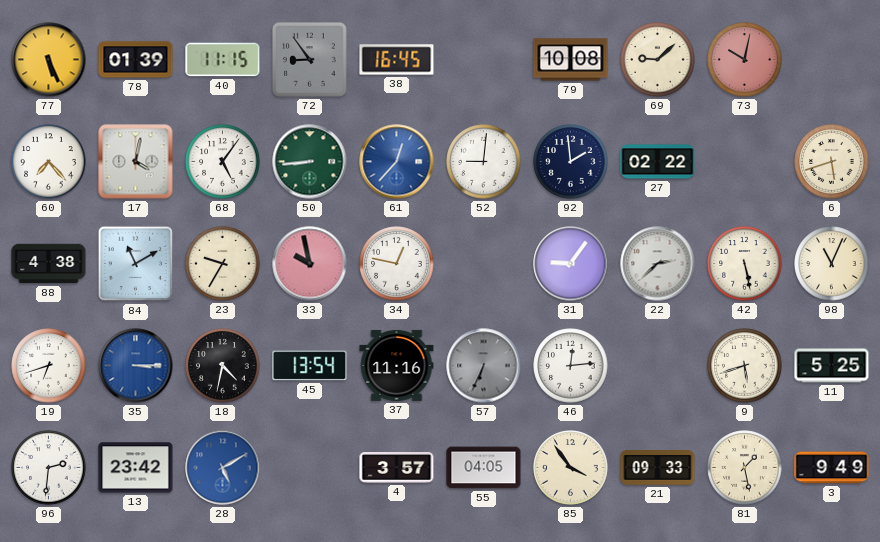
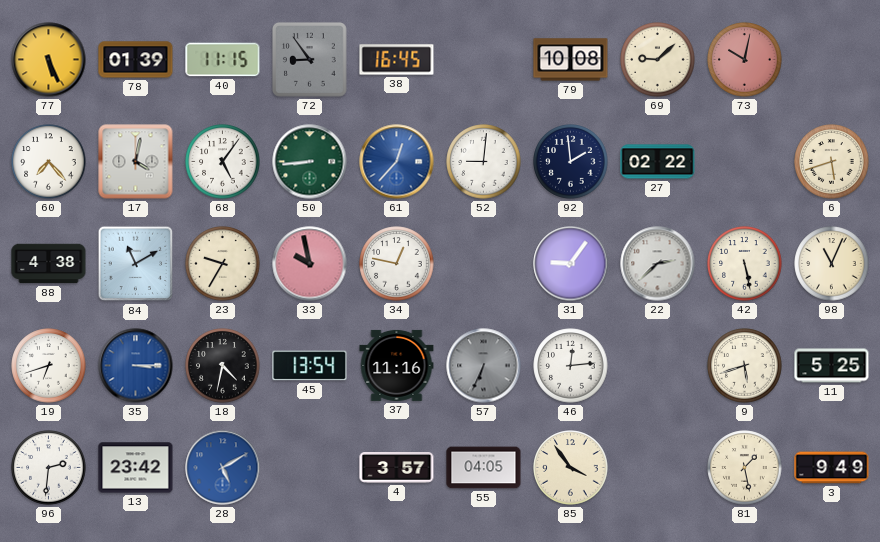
21: 09:33 -> none (658, 468)
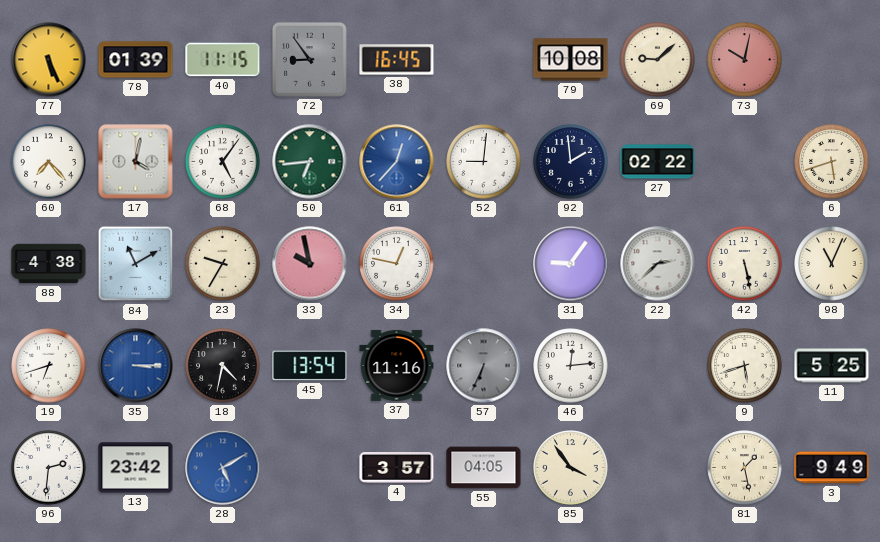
50: 8:44 -> 6:44 (310, 162)
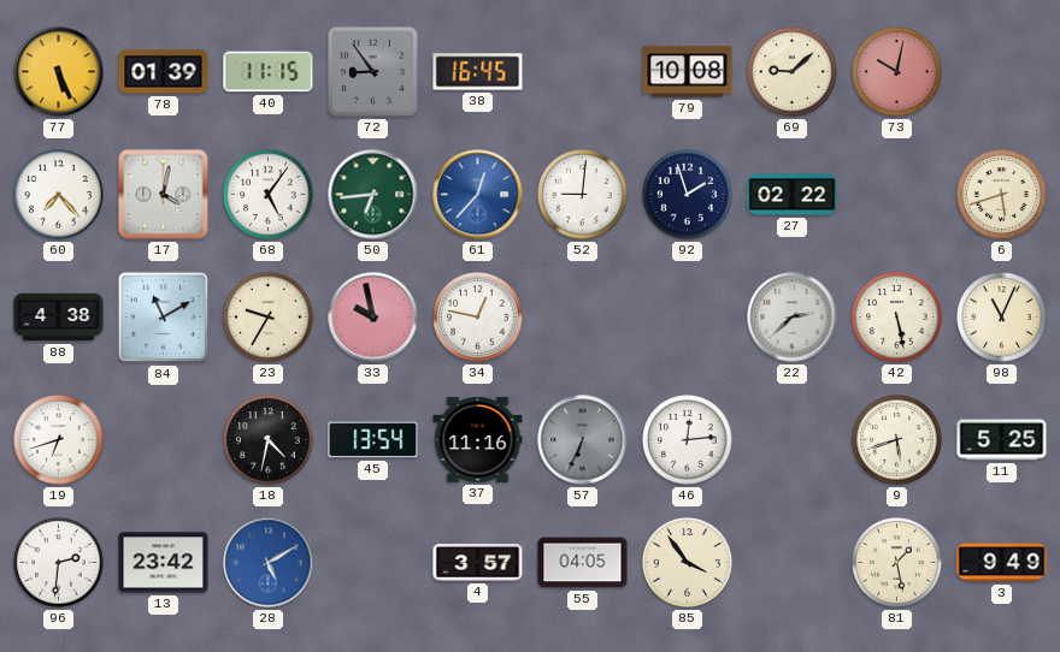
92: 1:59 -> 1:57 (688, 195)
31: 9:06 -> none (571, 264)
35: 3:15 -> none (136, 366)
